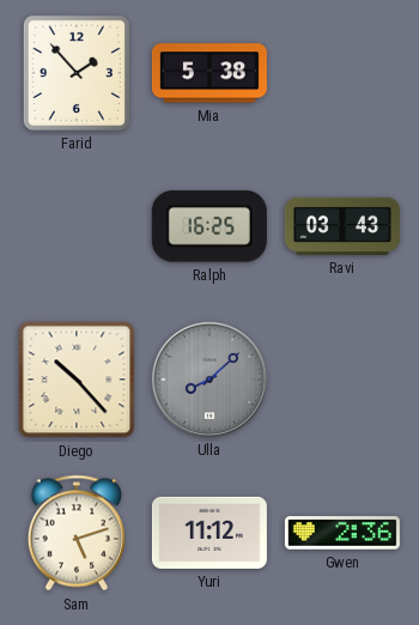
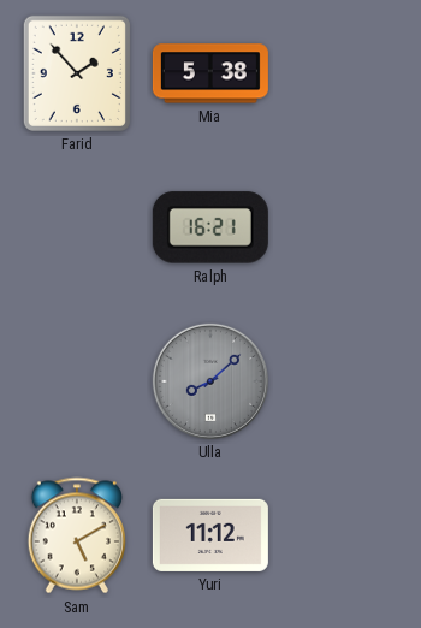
Ralph: 16:25 -> 16:21 (210, 227)
Ravi: 03:43 -> none (342, 226)
Diego: 10:23 -> none (77, 380)
Sam: 5:12 -> 5:10 (77, 535)
Gwen: 2:36 -> none (342, 533)
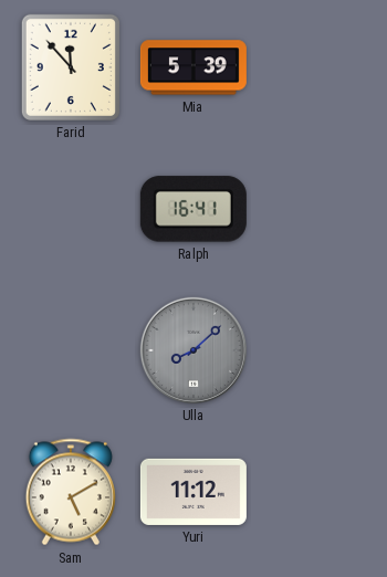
Farid: 1:53 -> 11:53 (71, 67)
Mia: 5:38 -> 5:39 (193, 67)
Ralph: 16:21 -> 16:41 (193, 209)
